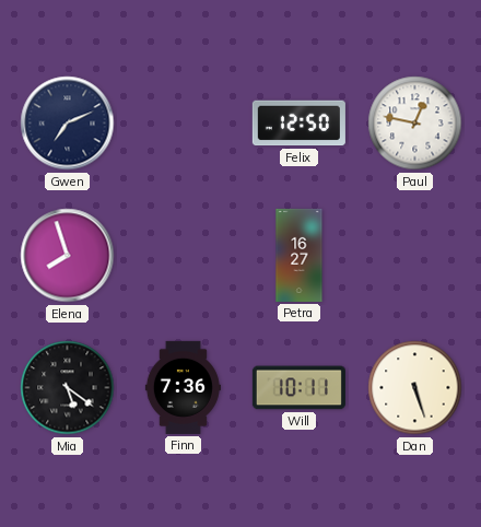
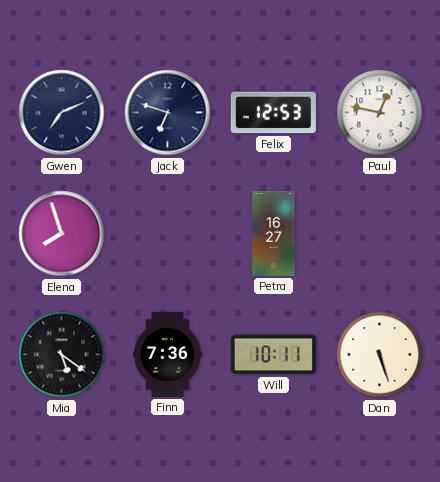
Jack: none -> 6:48 (168, 113)
Felix: 12:50 -> 12:53 (273, 113)
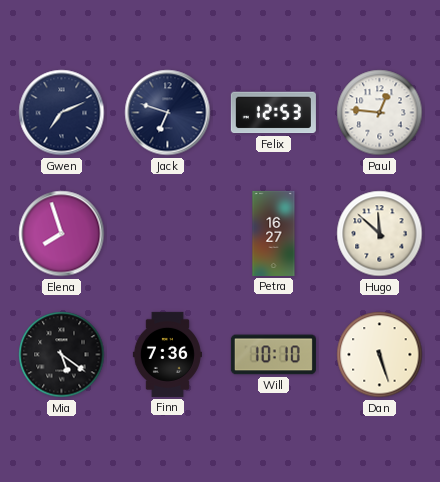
Paul: 12:47 -> 12:46 (380, 113)
Hugo: none -> 11:52 (380, 234)
Will: 10:11 -> 10:10 (273, 355)
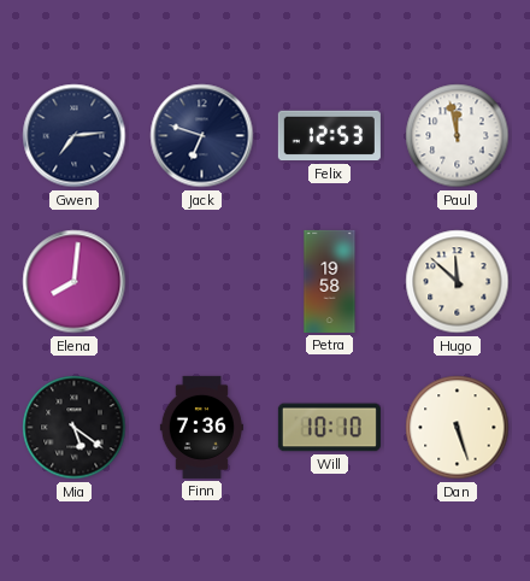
Gwen: 7:11 -> 7:14 (75, 136)
Paul: 12:46 -> 11:58 (458, 136)
Elena: 7:57 -> 8:01 (75, 282)
Petra: 16:27 -> 19:58 (330, 281)
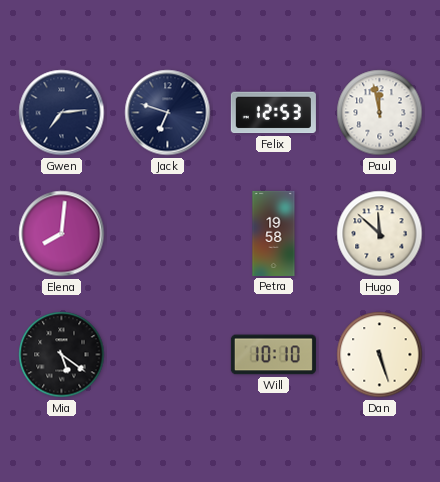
Finn: 7:36 -> none (201, 427)
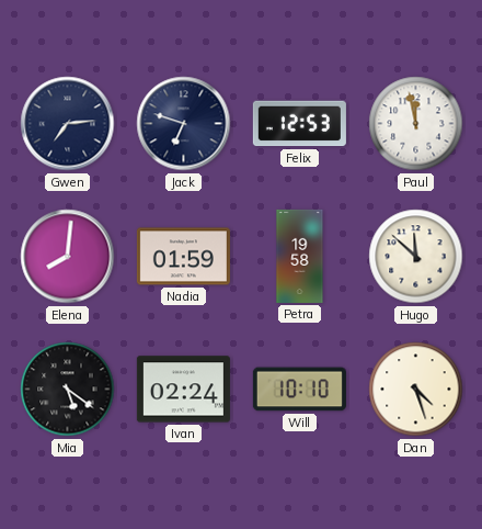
Nadia: none -> 01:59 (183, 257)
Ivan: none -> 02:24 (183, 390)
Dan: 5:27 -> 4:27 (416, 390)
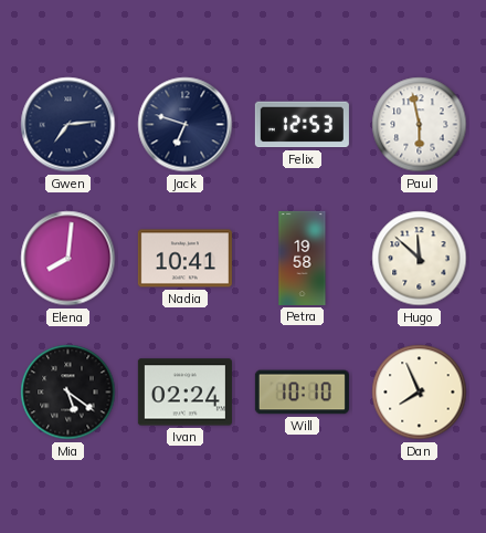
Paul: 11:58 -> 5:58 (420, 125)
Nadia: 01:59 -> 10:41 (184, 259)
Dan: 4:27 -> 7:56 (420, 393)
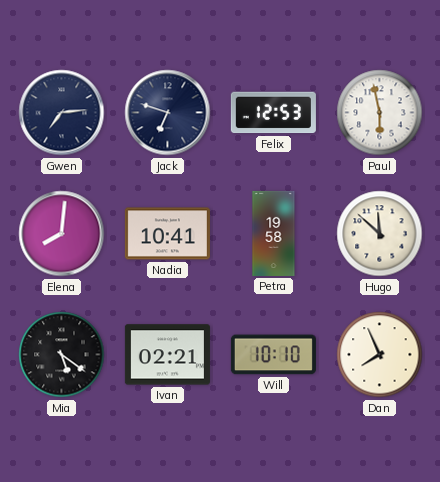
Ivan: 02:24 -> 02:21 (167, 355)
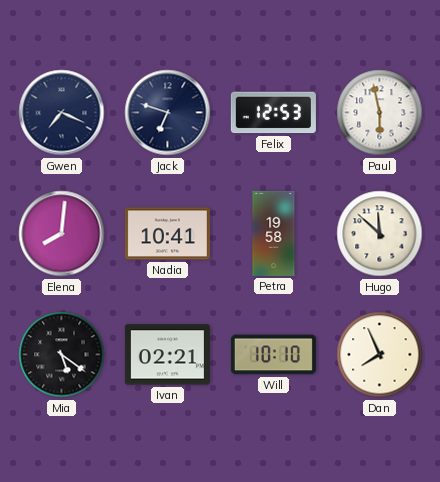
Gwen: 7:14 -> 7:19 (62, 113)
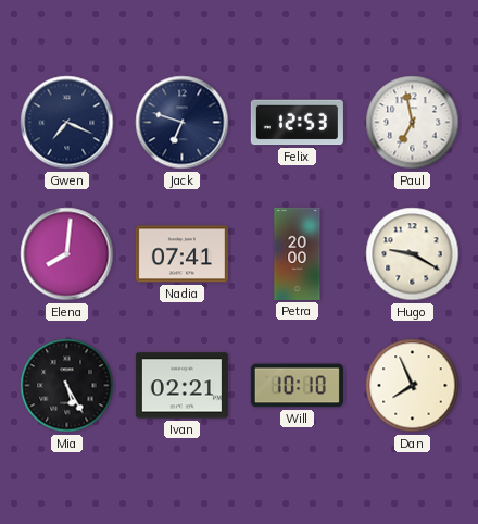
Paul: 5:58 -> 6:58 (413, 123)
Nadia: 10:41 -> 07:41 (181, 254)
Petra: 19:58 -> 20:00 (298, 253)
Hugo: 11:52 -> 9:20 (413, 254)
Mia: 5:21 -> 5:25 (67, 386)
